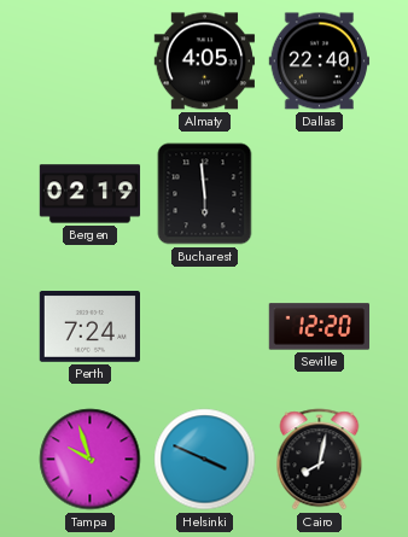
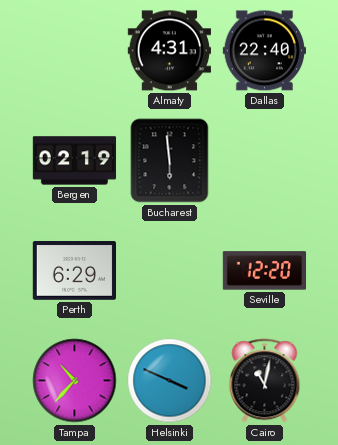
Almaty: 4:05 -> 4:31 (169, 51)
Perth: 7:24 -> 6:29 (74, 271)
Tampa: 9:57 -> 10:37 (75, 381)
Cairo: 8:02 -> 11:02 (265, 381)
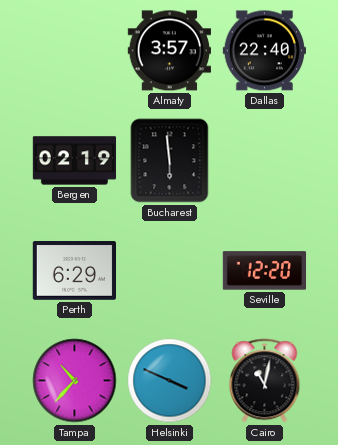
Almaty: 4:31 -> 3:57 (169, 51)
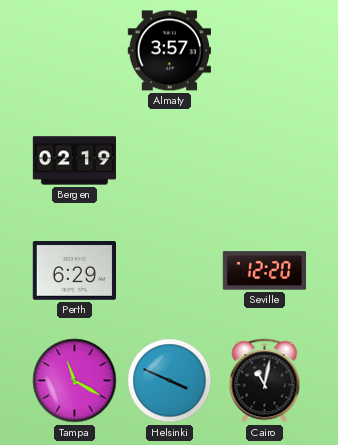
Dallas: 22:40 -> none (264, 51)
Bucharest: 5:59 -> none (170, 161)
Tampa: 10:37 -> 11:20 (75, 381)
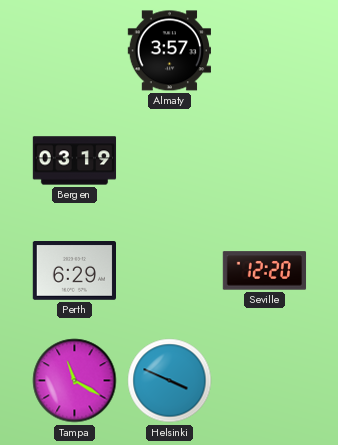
Bergen: 02:19 -> 03:19 (75, 161)
Cairo: 11:02 -> none (265, 381)
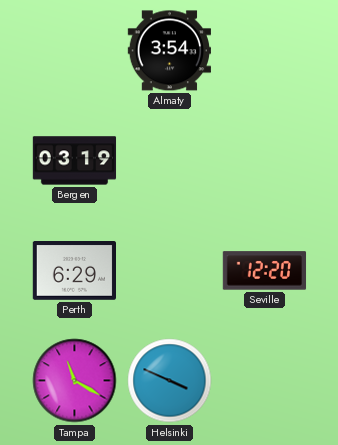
Almaty: 3:57 -> 3:54 (169, 51)
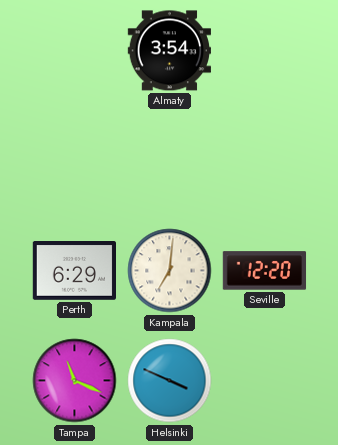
Bergen: 03:19 -> none (75, 161)
Kampala: none -> 7:01 (170, 271)
Tampa: 11:20 -> 11:19 (75, 381)
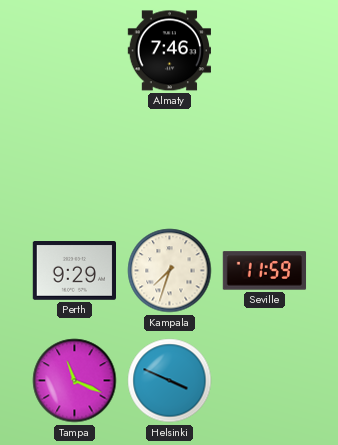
Almaty: 3:54 -> 7:46 (169, 51)
Perth: 6:29 -> 9:29 (74, 271)
Kampala: 7:01 -> 7:33 (170, 271)
Seville: 12:20 -> 11:59 (265, 271)
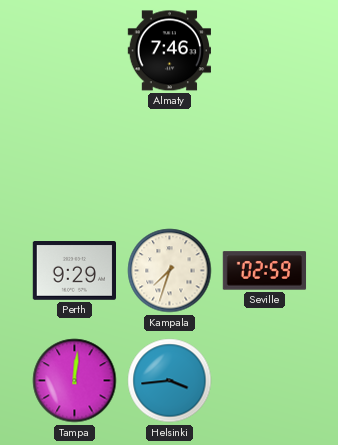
Seville: 11:59 -> 02:59 (265, 271)
Tampa: 11:19 -> 12:01 (75, 381)
Helsinki: 3:49 -> 3:44 (170, 381)
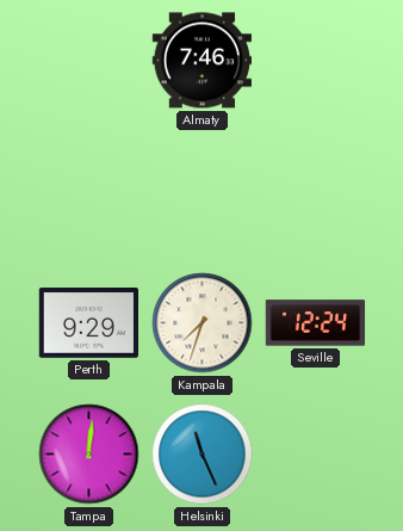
Seville: 02:59 -> 12:24 (316, 323)
Helsinki: 3:44 -> 11:26 (203, 455)
